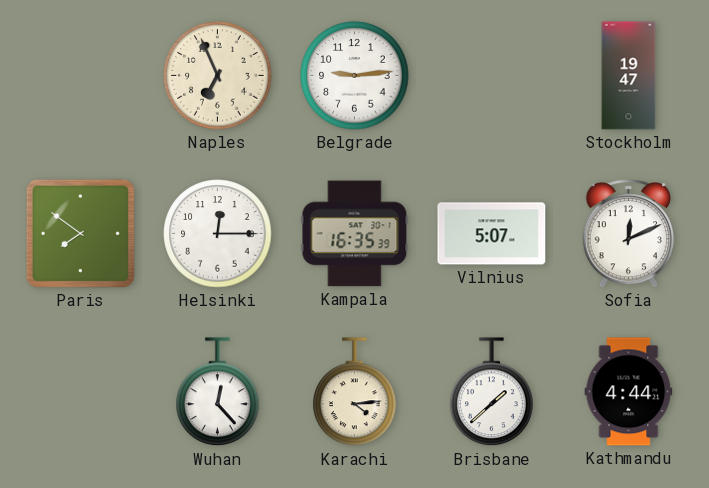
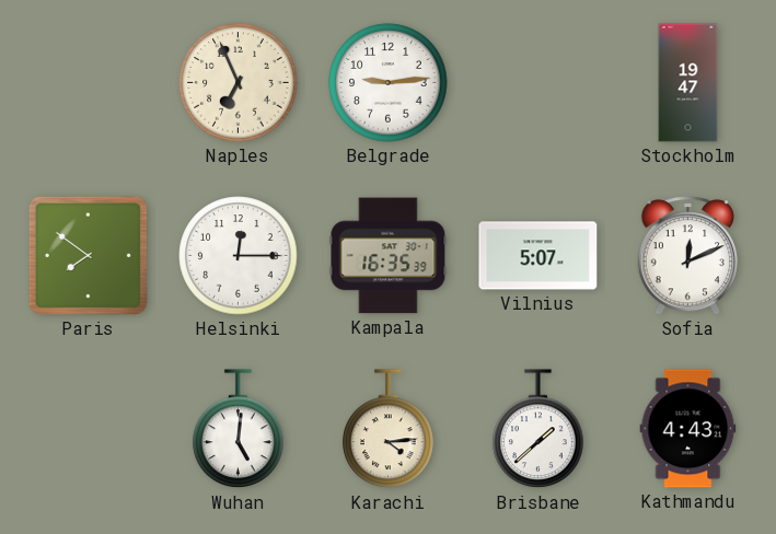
Wuhan: 12:23 -> 5:01 (239, 429)
Kathmandu: 4:44 -> 4:43 (688, 429)
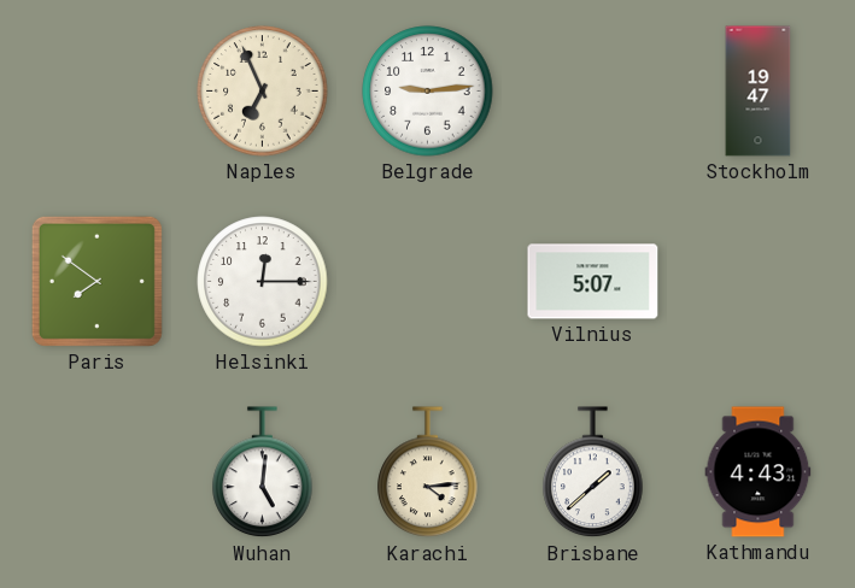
Kampala: 16:35 -> none (389, 256)
Sofia: 12:11 -> none (687, 256)
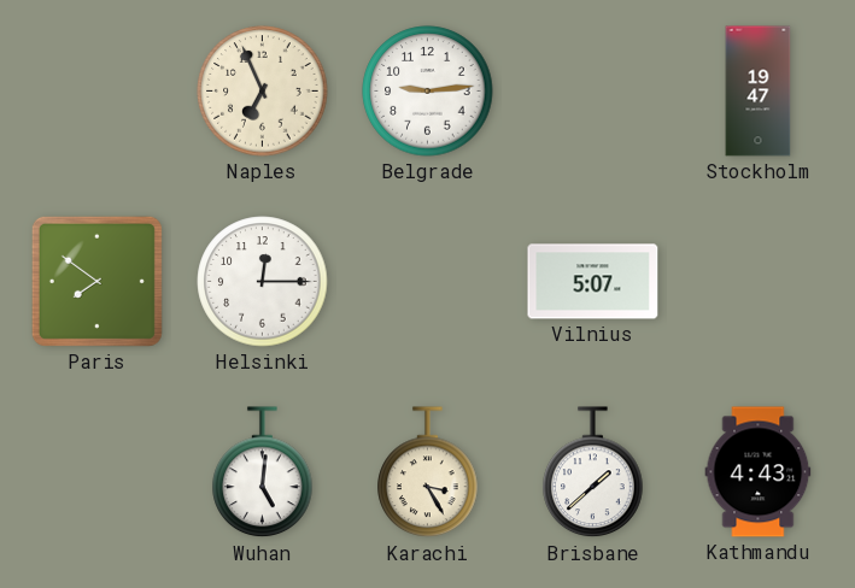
Karachi: 4:14 -> 3:25 (428, 472)
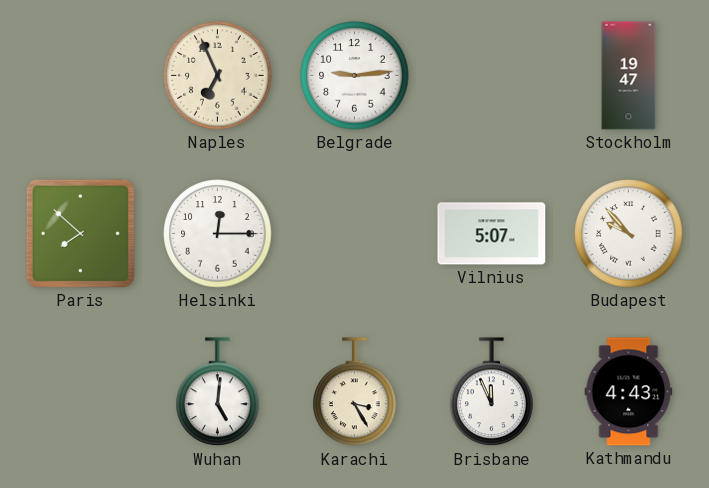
Paris: 7:51 -> 7:52 (80, 233)
Budapest: none -> 9:53 (629, 234)
Brisbane: 1:38 -> 11:56 (492, 392)
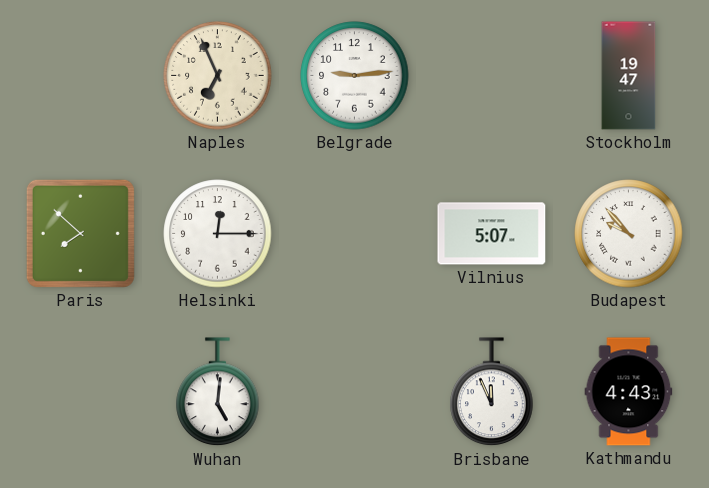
Karachi: 3:25 -> none (355, 392)
